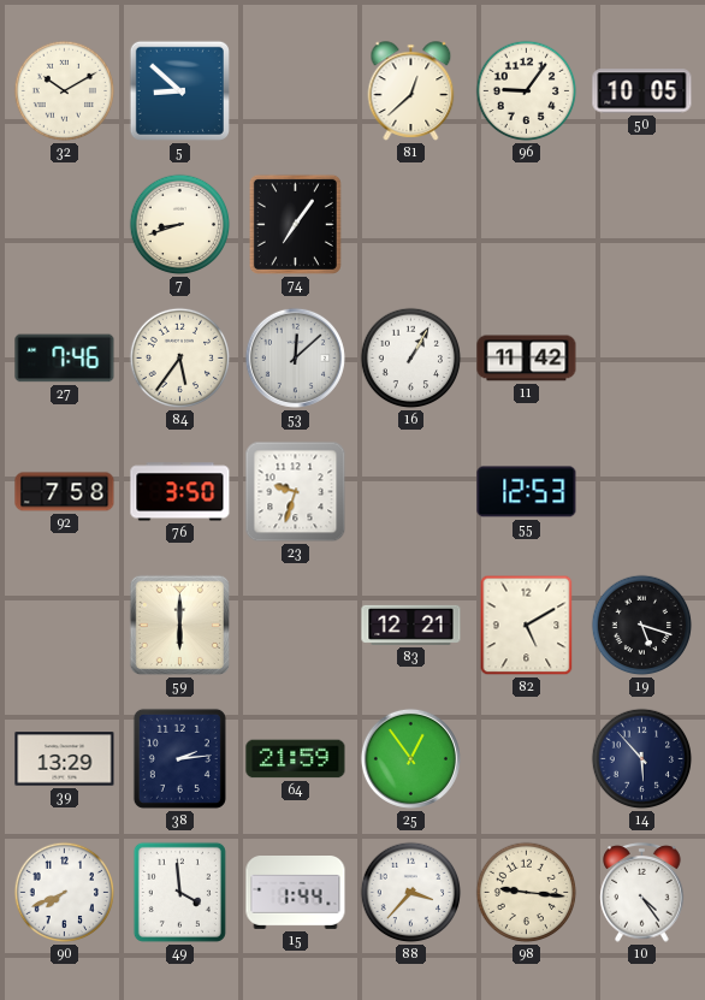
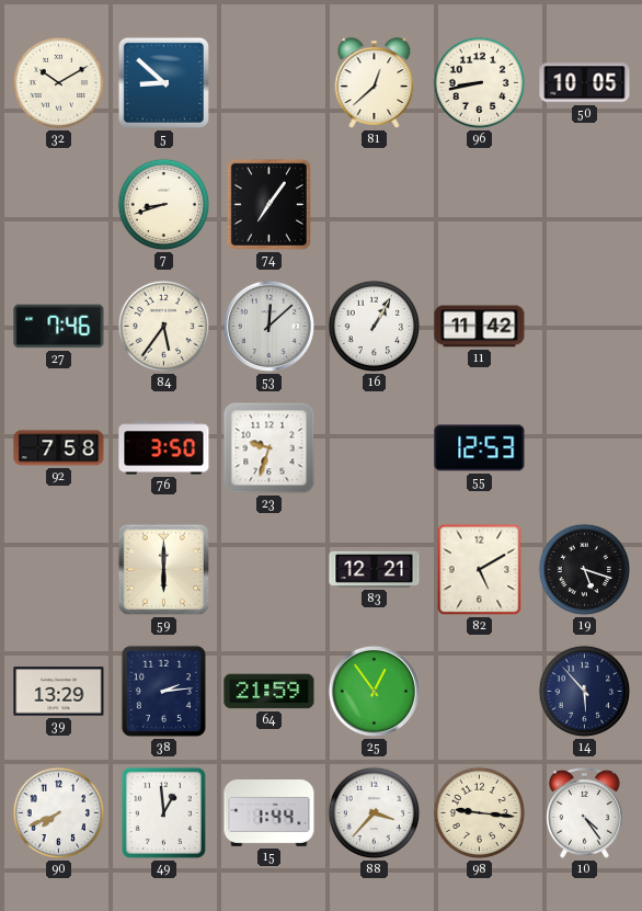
96: 9:06 -> 8:43 (480, 83)
49: 3:59 -> 12:59 (163, 812)
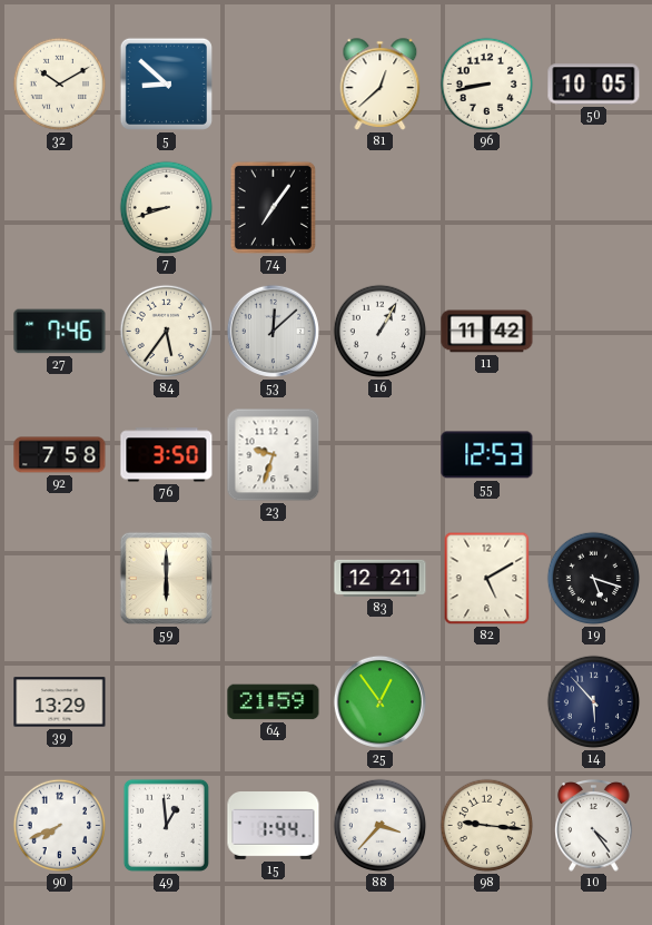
38: 2:14 -> none (163, 691)
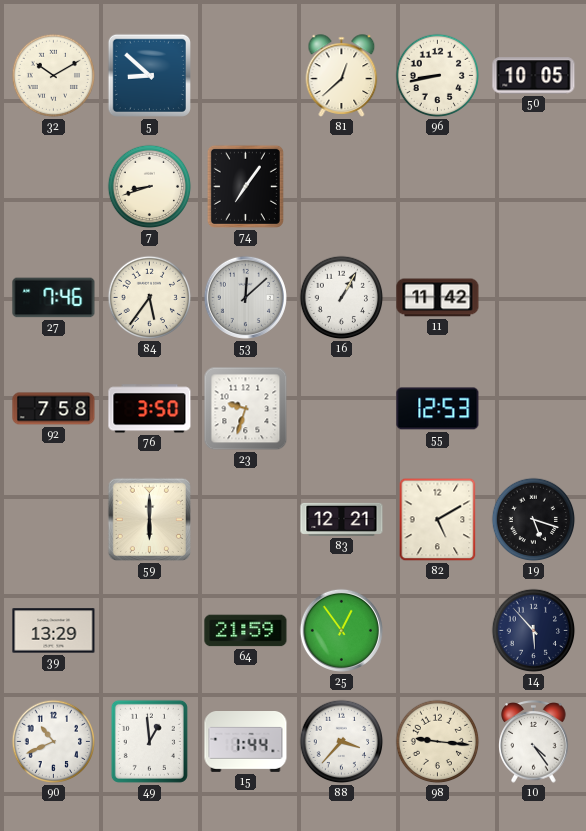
90: 7:41 -> 10:41 (54, 742)
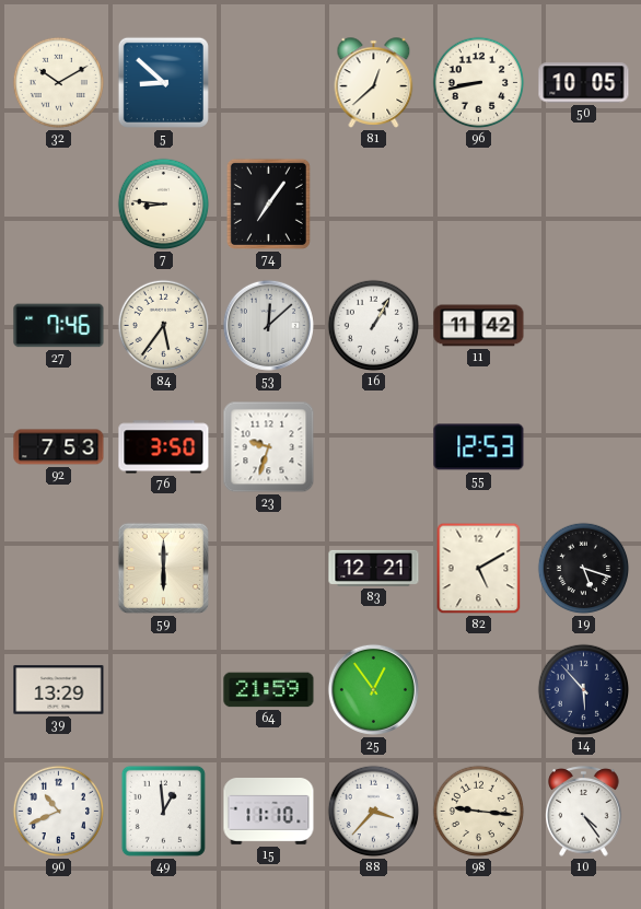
7: 8:42 -> 8:46 (164, 205)
92: 7:58 -> 7:53 (59, 447)
15: 1:44 -> 11:10 (269, 812)
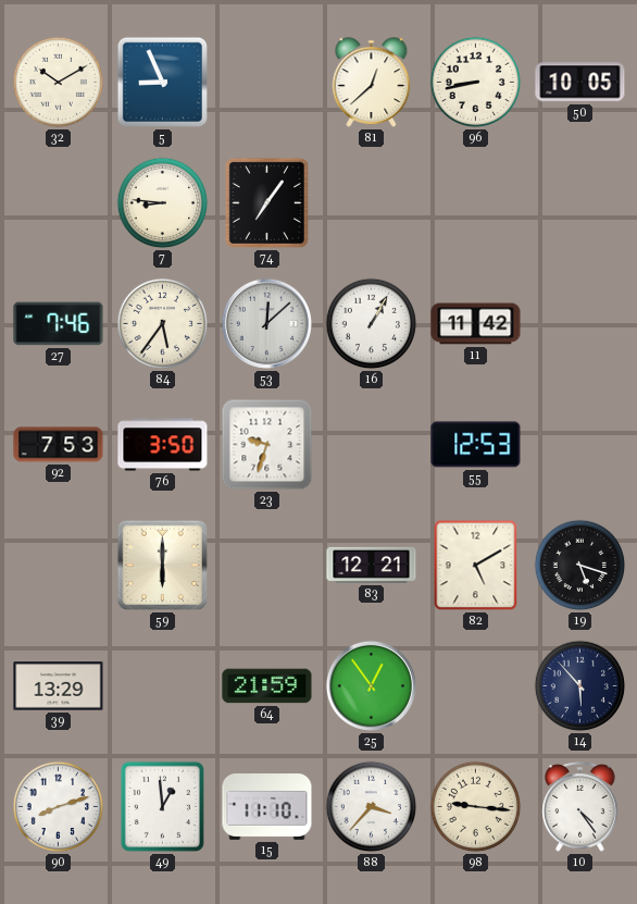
5: 8:52 -> 8:56 (162, 82)
90: 10:41 -> 8:12 (59, 807)
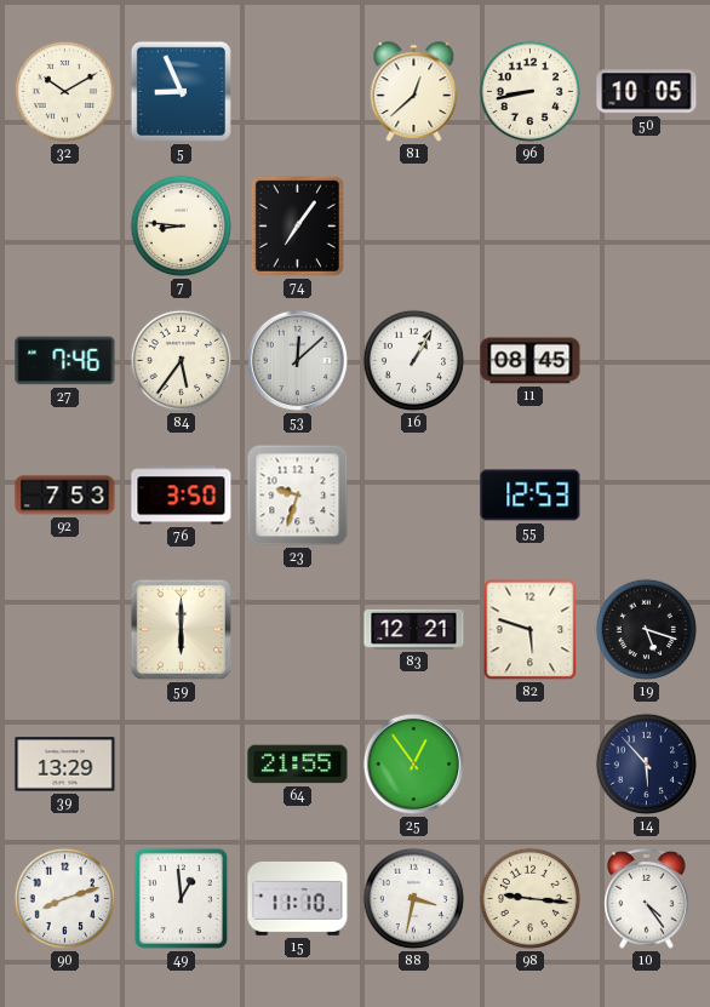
11: 11:42 -> 08:45 (531, 361)
82: 5:10 -> 5:48 (531, 630)
64: 21:59 -> 21:55 (298, 765)
88: 3:37 -> 3:32 (414, 899)
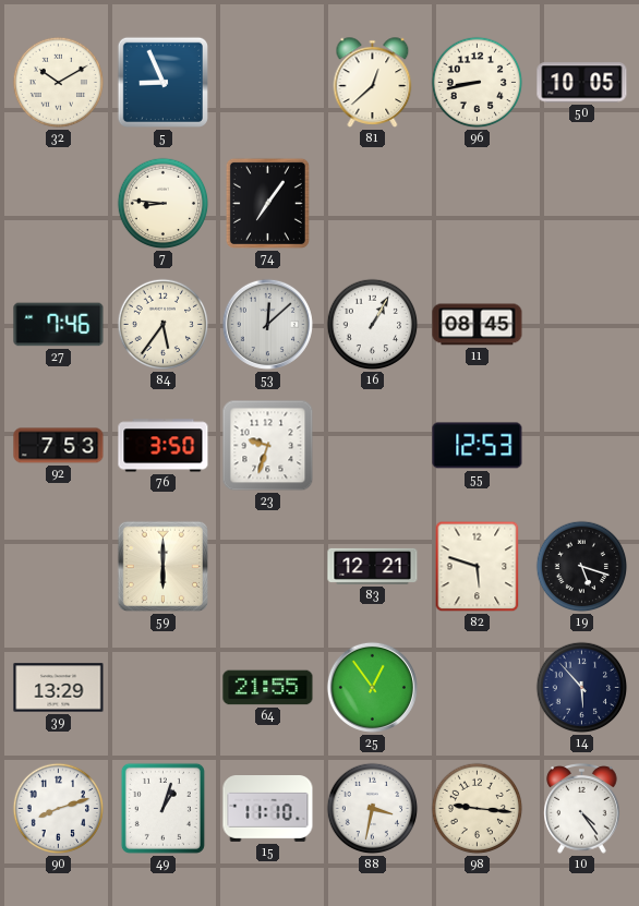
49: 12:59 -> 1:03 (162, 808)
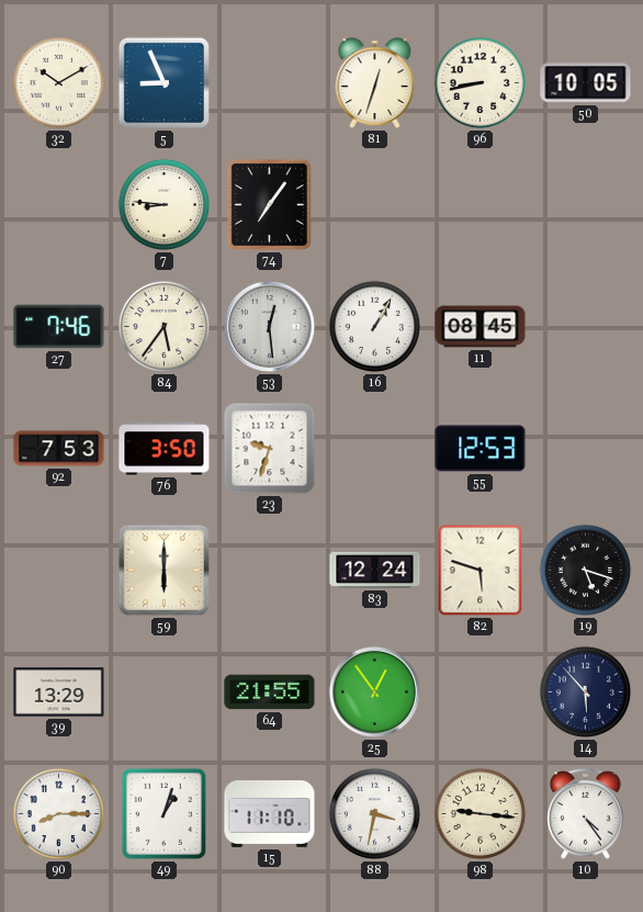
81: 12:38 -> 12:33 (375, 83)
53: 12:08 -> 12:29 (269, 326)
83: 12:21 -> 12:24 (375, 570)
90: 8:12 -> 8:15 (59, 814)
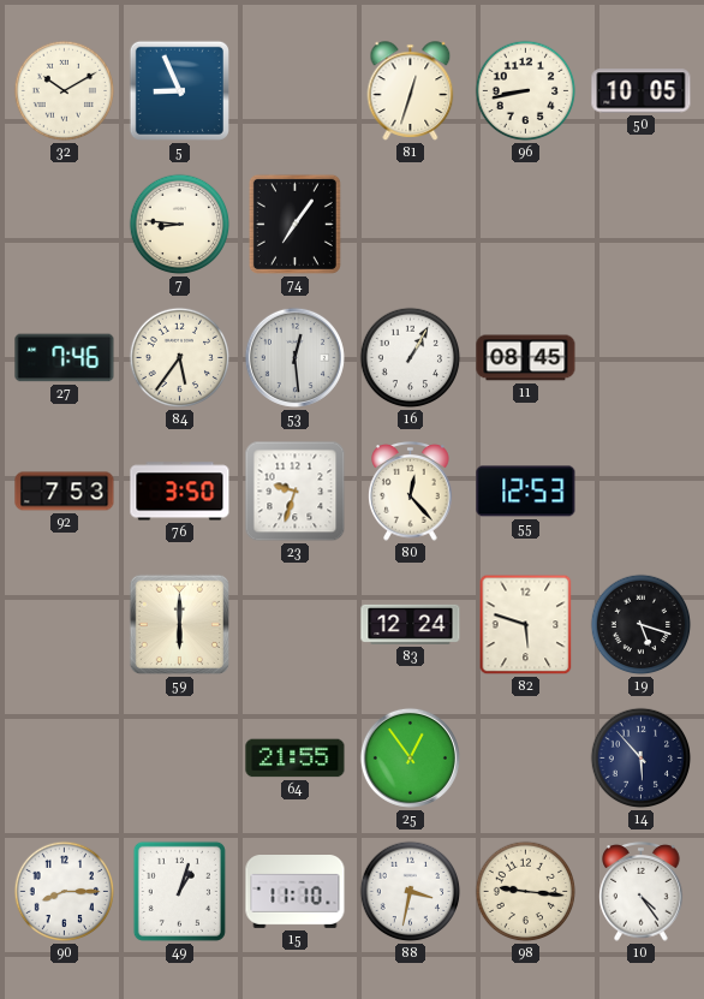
80: none -> 12:23 (411, 492)
39: 13:29 -> none (59, 693)
